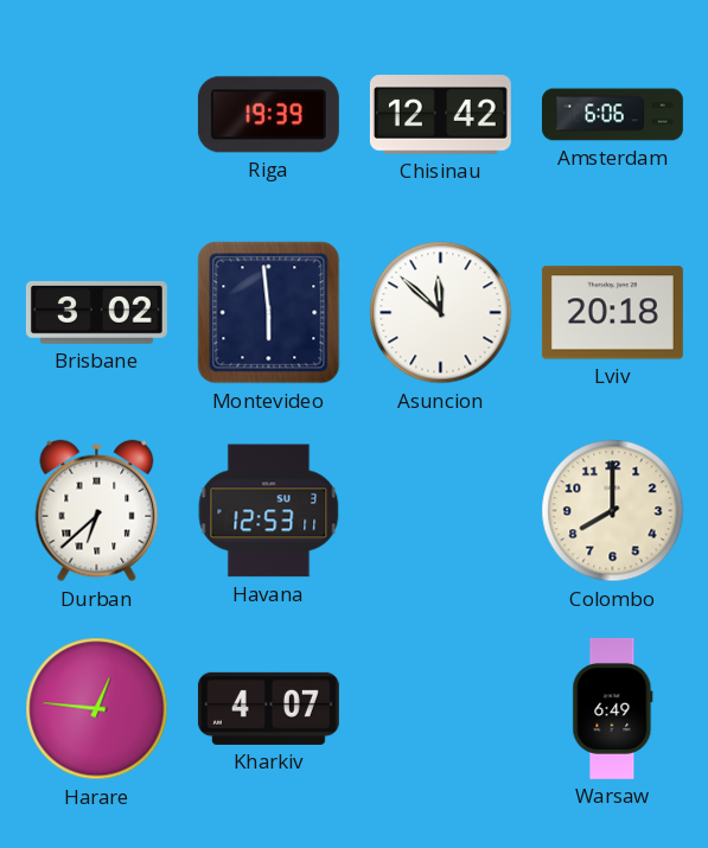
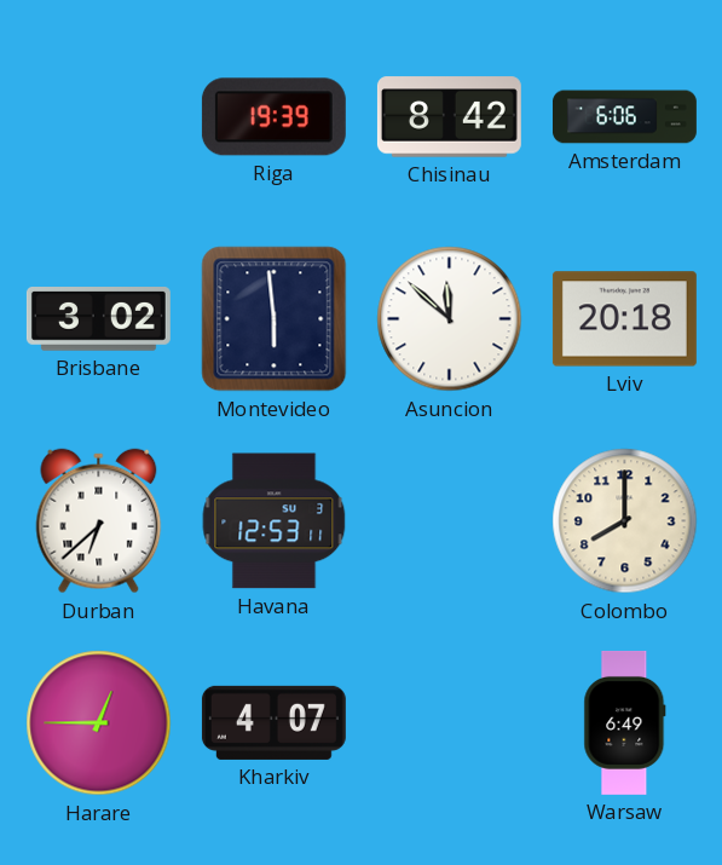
Chisinau: 12:42 -> 8:42 (449, 117)
Harare: 12:46 -> 12:45 (99, 723)
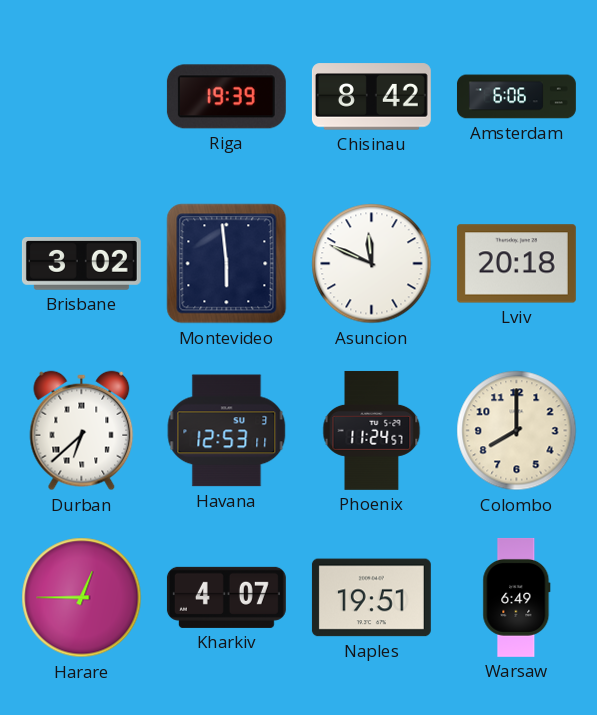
Asuncion: 11:52 -> 11:49 (372, 264)
Phoenix: none -> 11:24 (372, 430)
Naples: none -> 19:51 (371, 598)
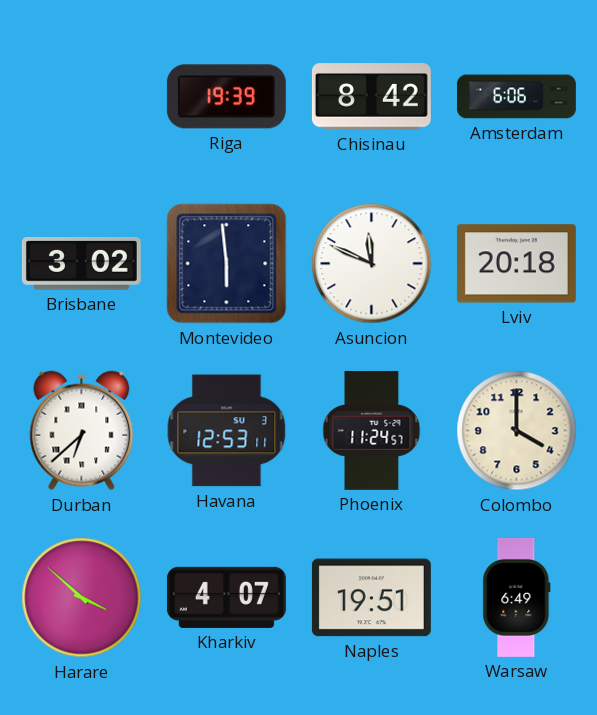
Colombo: 8:00 -> 4:00 (517, 431)
Harare: 12:45 -> 3:52 (82, 598)
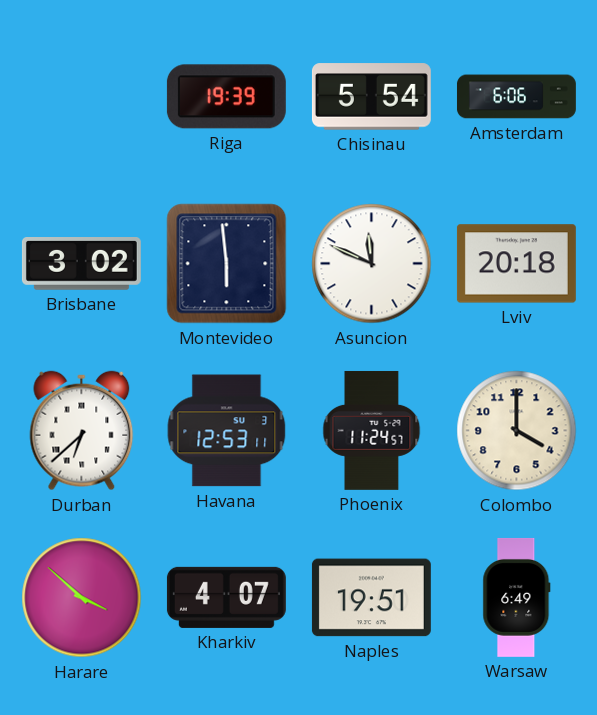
Chisinau: 8:42 -> 5:54 (371, 97)
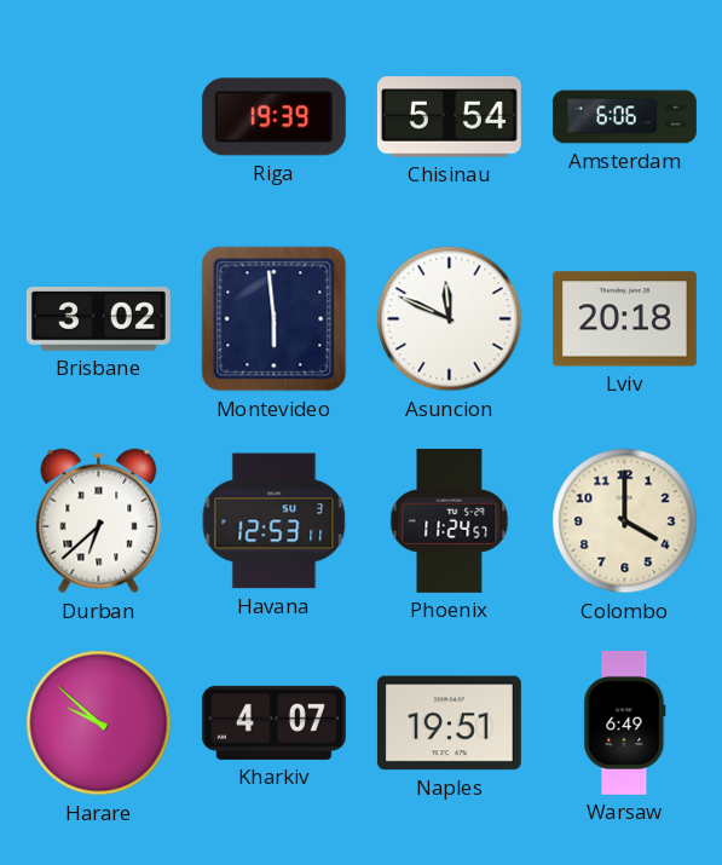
Harare: 3:52 -> 9:52 (99, 723)
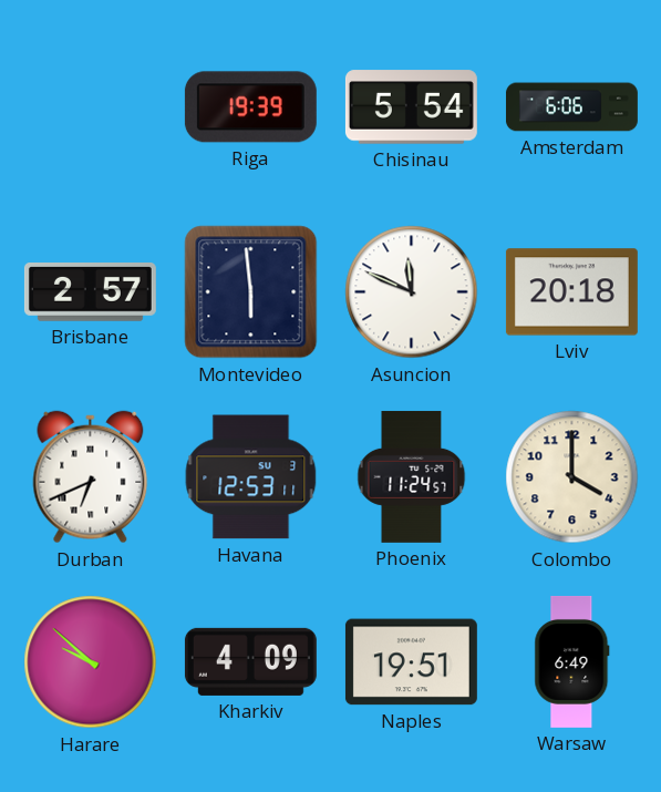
Brisbane: 3:02 -> 2:57 (90, 292)
Durban: 6:38 -> 6:41 (91, 477)
Kharkiv: 4:07 -> 4:09 (250, 661)
